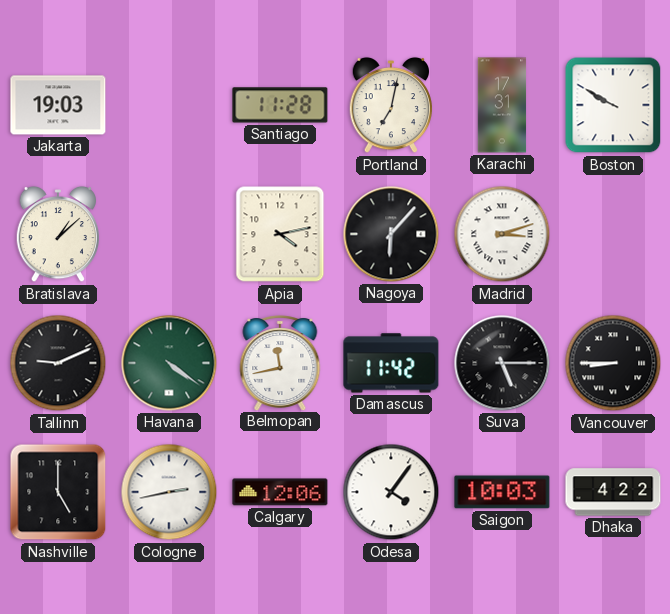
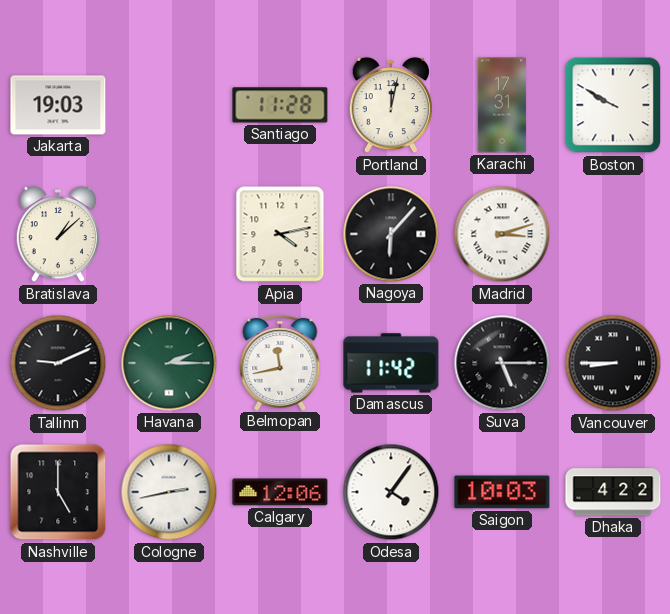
Portland: 7:02 -> 12:02 (390, 105)
Havana: 4:21 -> 2:15 (169, 363)
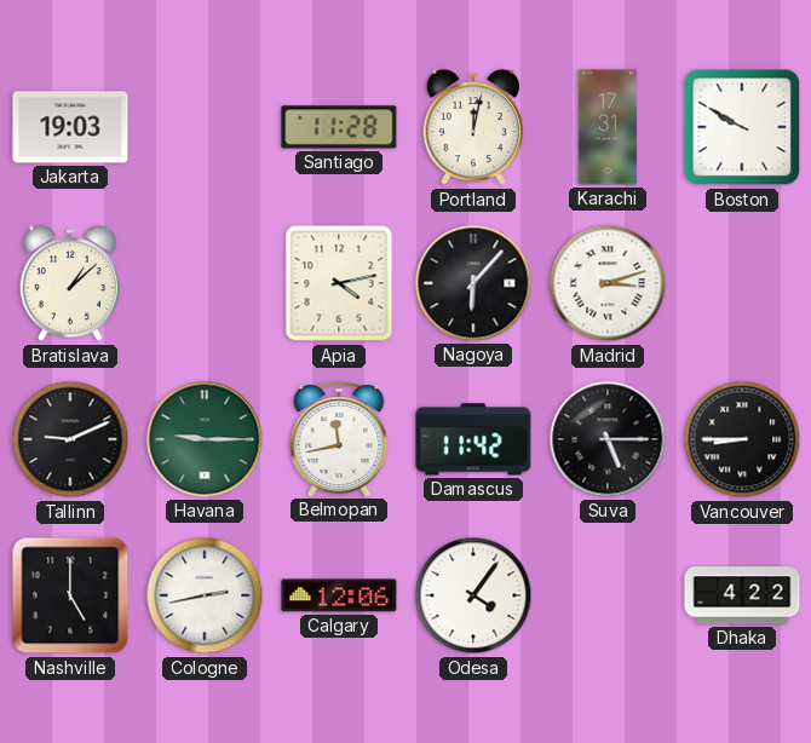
Havana: 2:15 -> 9:15 (205, 439)
Saigon: 10:03 -> none (502, 492)
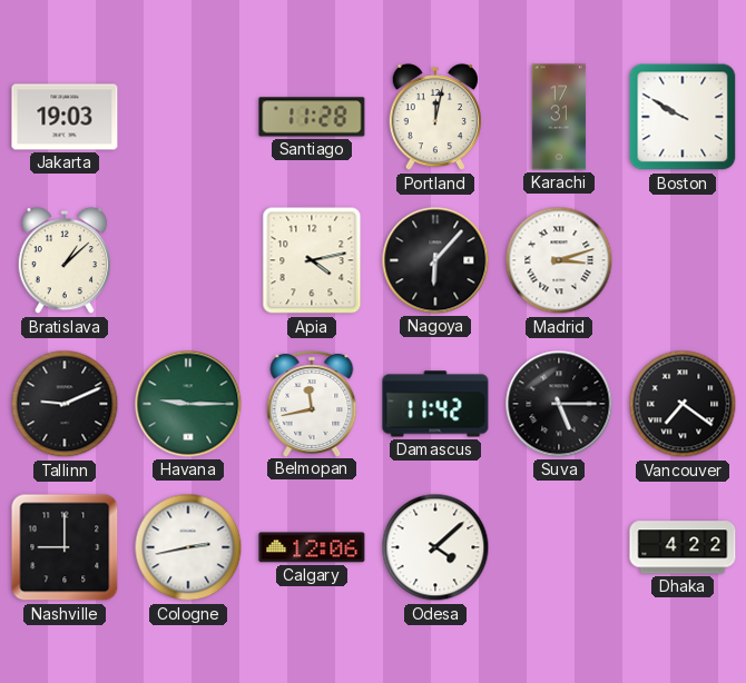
Vancouver: 8:45 -> 7:21 (683, 404)
Nashville: 5:00 -> 9:00 (65, 547)
Odesa: 4:06 -> 4:08 (435, 547)
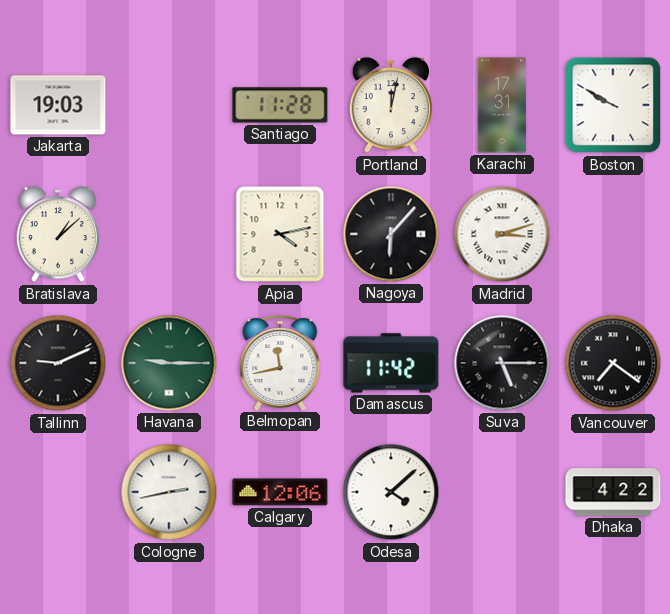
Nashville: 9:00 -> none (65, 547)
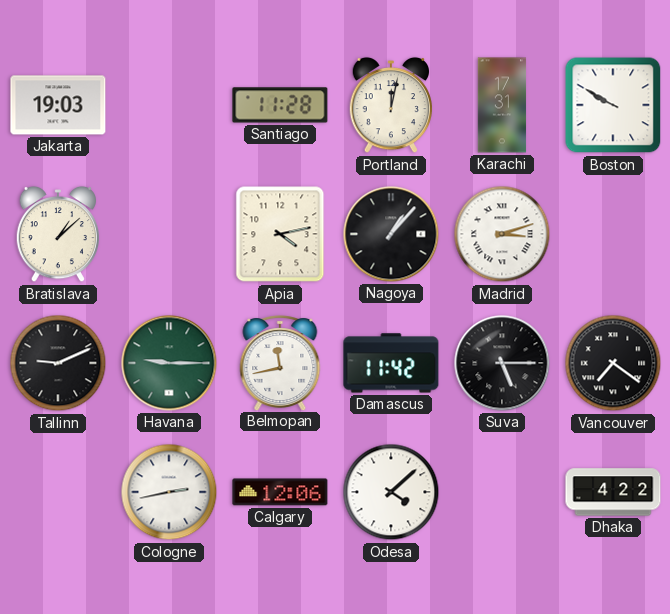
Nagoya: 6:07 -> 1:07 (391, 234)
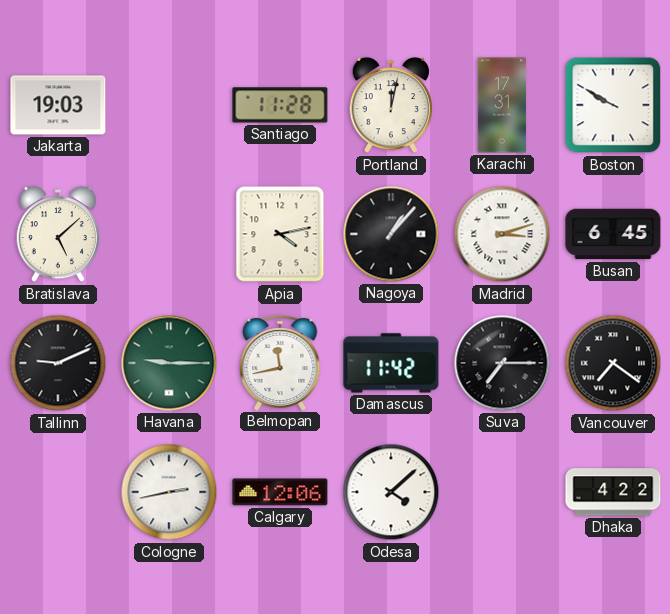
Bratislava: 1:08 -> 5:08 (57, 234)
Busan: none -> 6:45 (613, 234)
Suva: 5:15 -> 7:15 (502, 363)
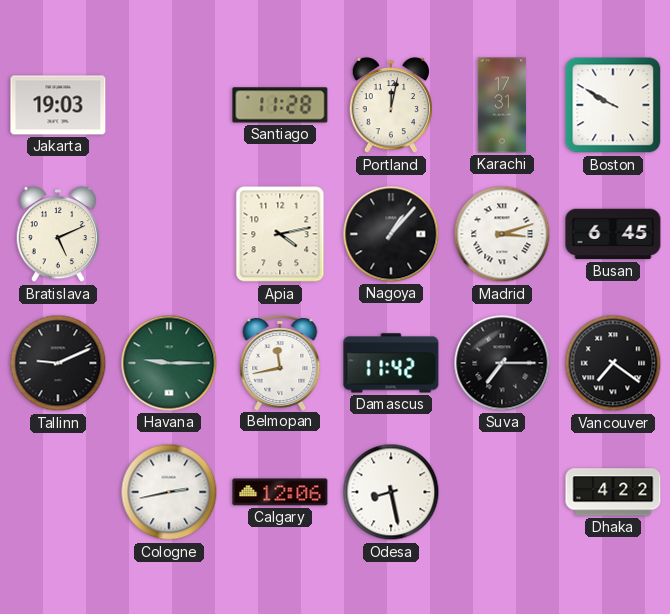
Bratislava: 5:08 -> 5:11 (57, 234)
Odesa: 4:08 -> 8:28 (391, 492)
